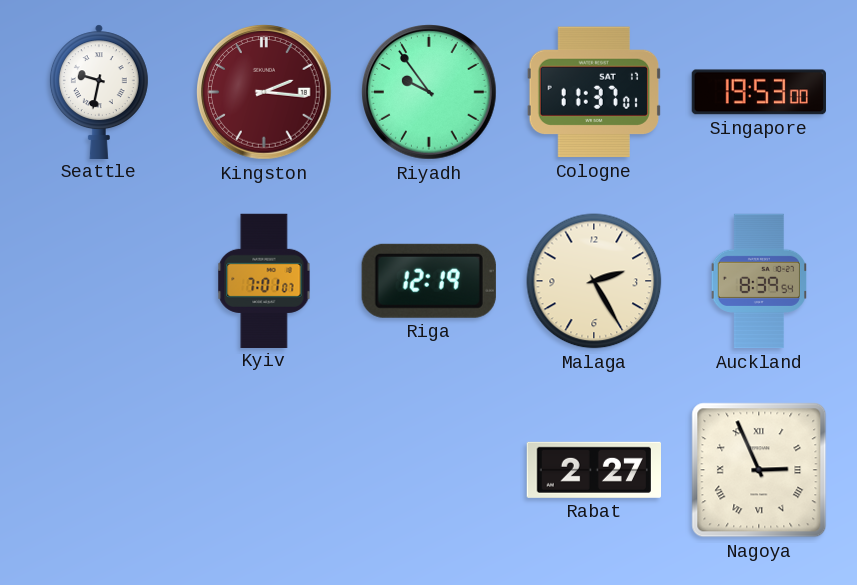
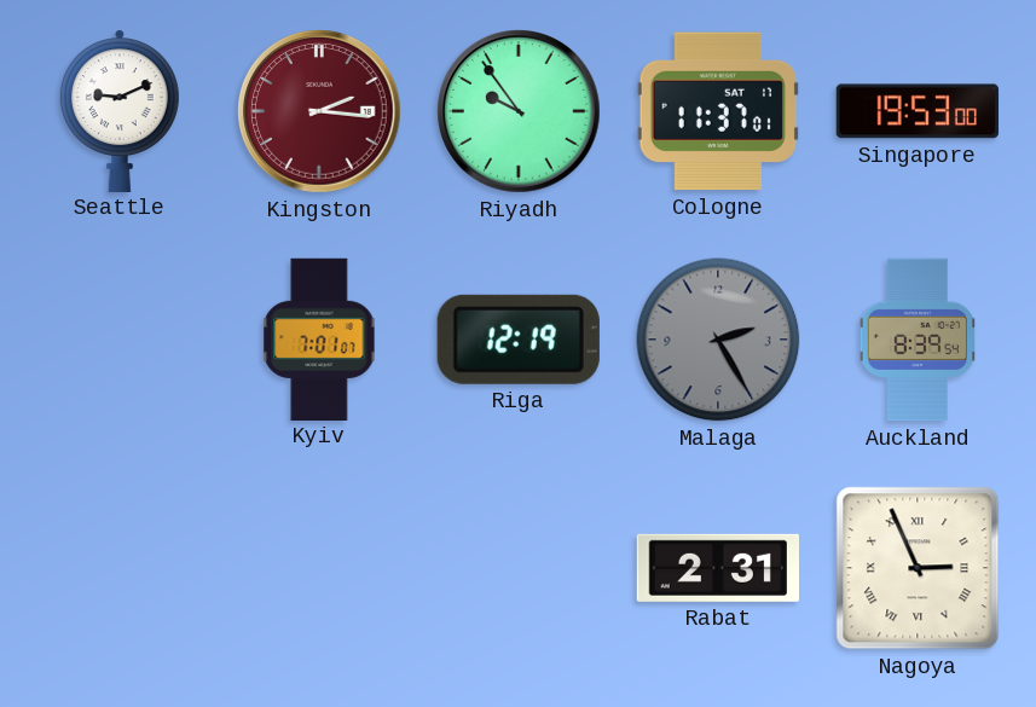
Seattle: 9:32 -> 9:11 (120, 110)
Malaga dial: cream -> grey (718, 340)
Rabat: 2:27 -> 2:31 (717, 568)
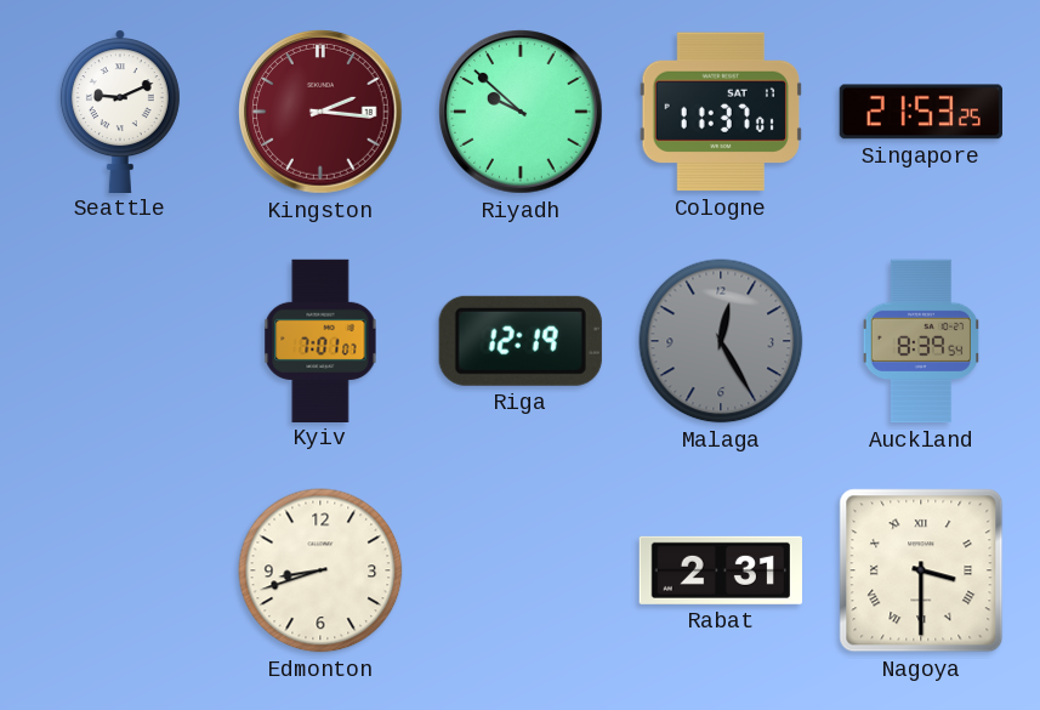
Riyadh: 9:54 -> 9:52 (521, 112)
Singapore: 19:53 -> 21:53 (920, 112)
Malaga: 2:25 -> 12:25 (721, 341)
Edmonton: none -> 8:42 (320, 570)
Nagoya: 2:56 -> 3:30 (921, 570)
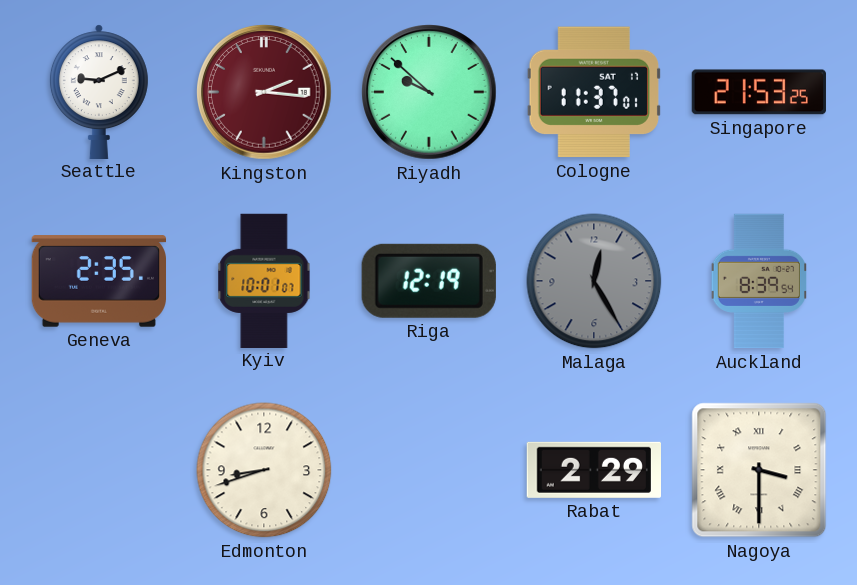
Geneva: none -> 2:35 (98, 281)
Kyiv: 7:01 -> 10:01 (264, 280)
Rabat: 2:31 -> 2:29 (593, 470)
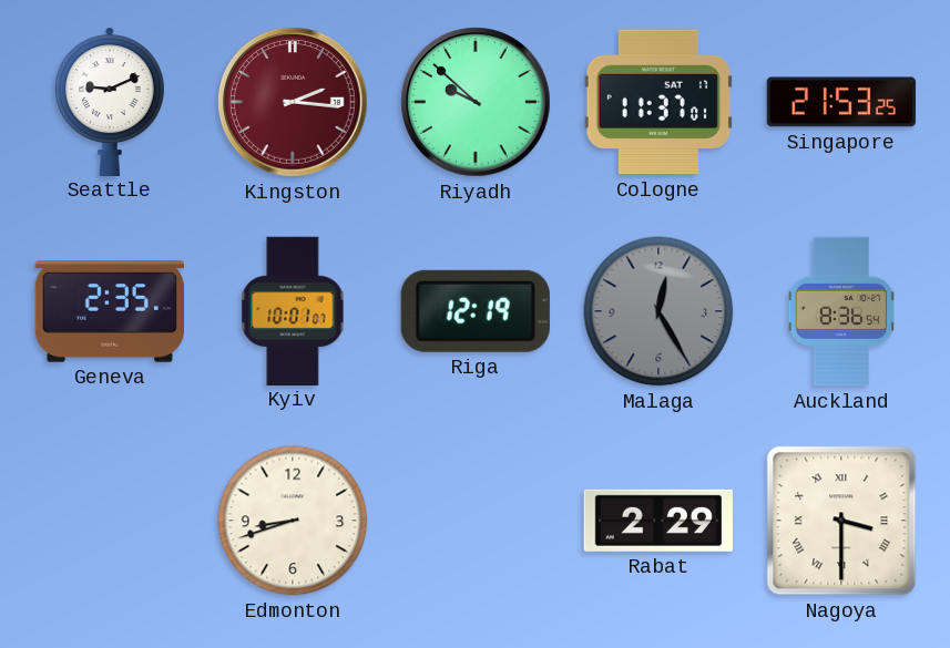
Auckland: 8:39 -> 8:36 (840, 311)
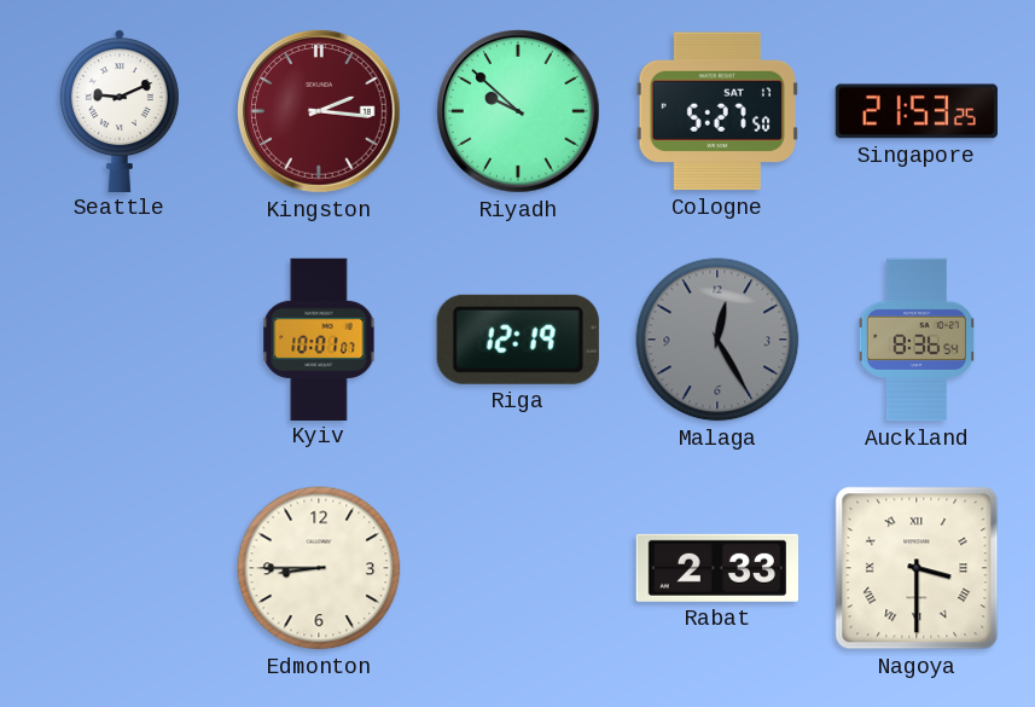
Cologne: 11:37 -> 5:27 (717, 111)
Geneva: 2:35 -> none (109, 311)
Edmonton: 8:42 -> 8:45 (319, 568)
Rabat: 2:29 -> 2:33 (716, 568)
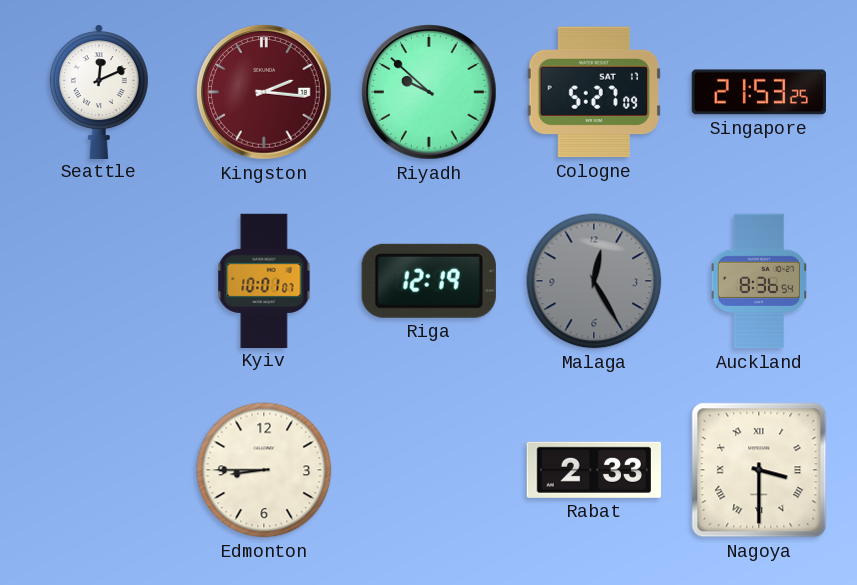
Seattle: 9:11 -> 12:11 (99, 91)
Cologne: 5:27:50 -> 5:27:09 (594, 92)
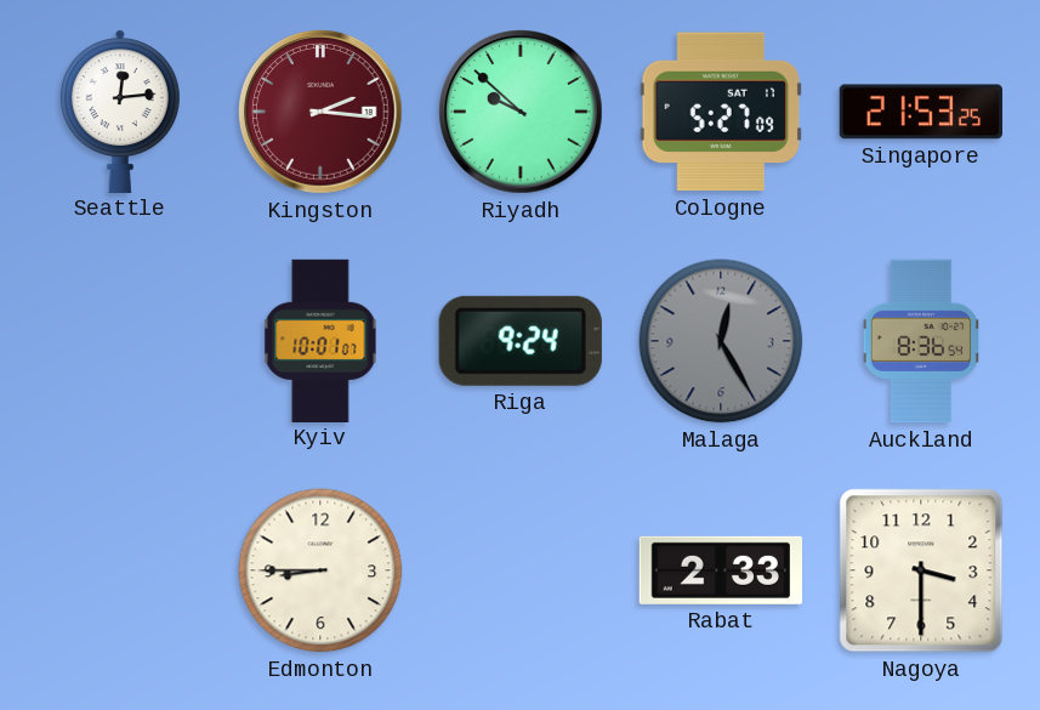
Seattle: 12:11 -> 12:14 (120, 110)
Riga: 12:19 -> 9:24 (521, 341)
Nagoya numerals: Roman -> Arabic (921, 570)
